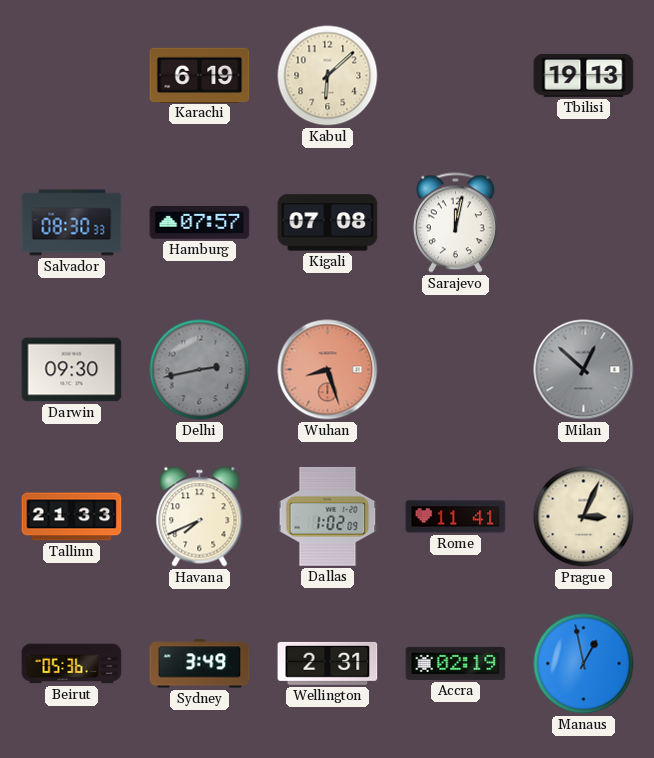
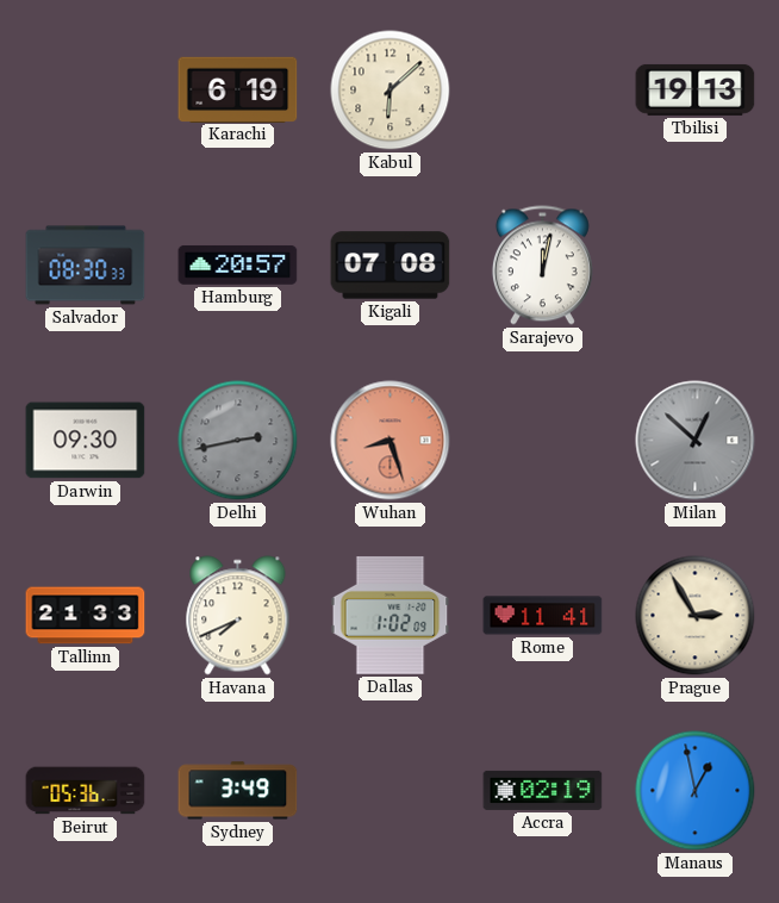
Hamburg: 07:57 -> 20:57 (238, 266)
Prague: 3:04 -> 2:55 (696, 616)
Wellington: 2:31 -> none (328, 663)
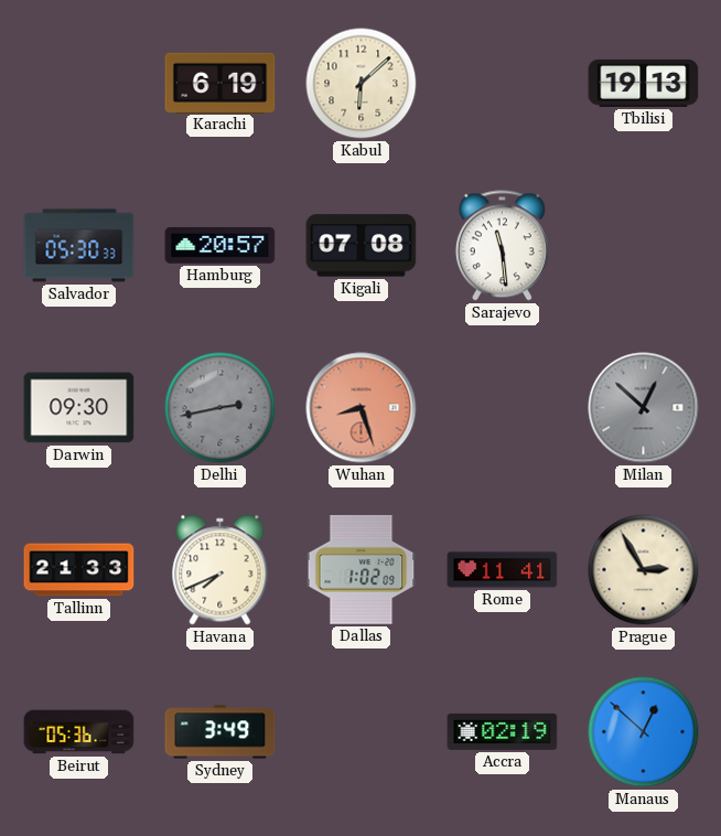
Salvador: 08:30 -> 05:30 (79, 246)
Sarajevo: 12:02 -> 11:29 (502, 246)
Manaus: 12:58 -> 12:52 (644, 732)
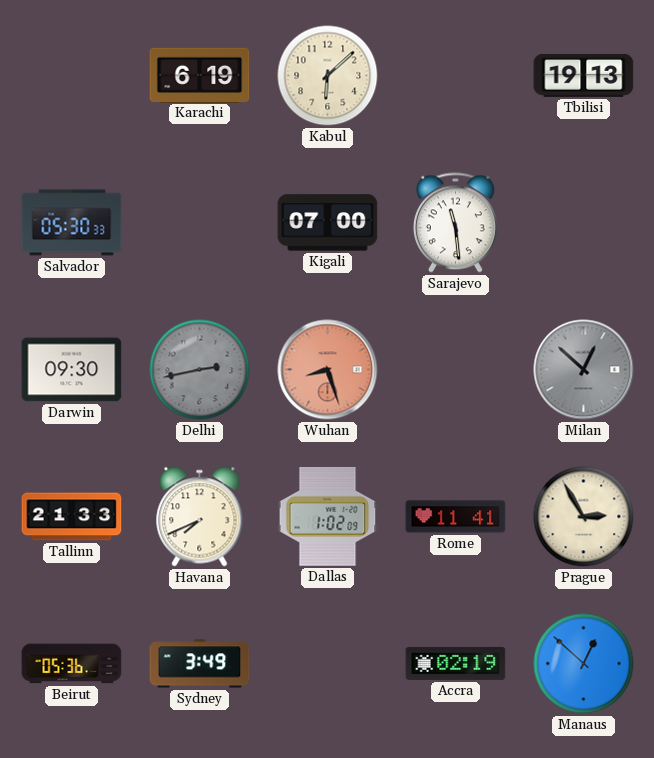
Hamburg: 20:57 -> none (220, 246)
Kigali: 07:08 -> 07:00 (328, 223)
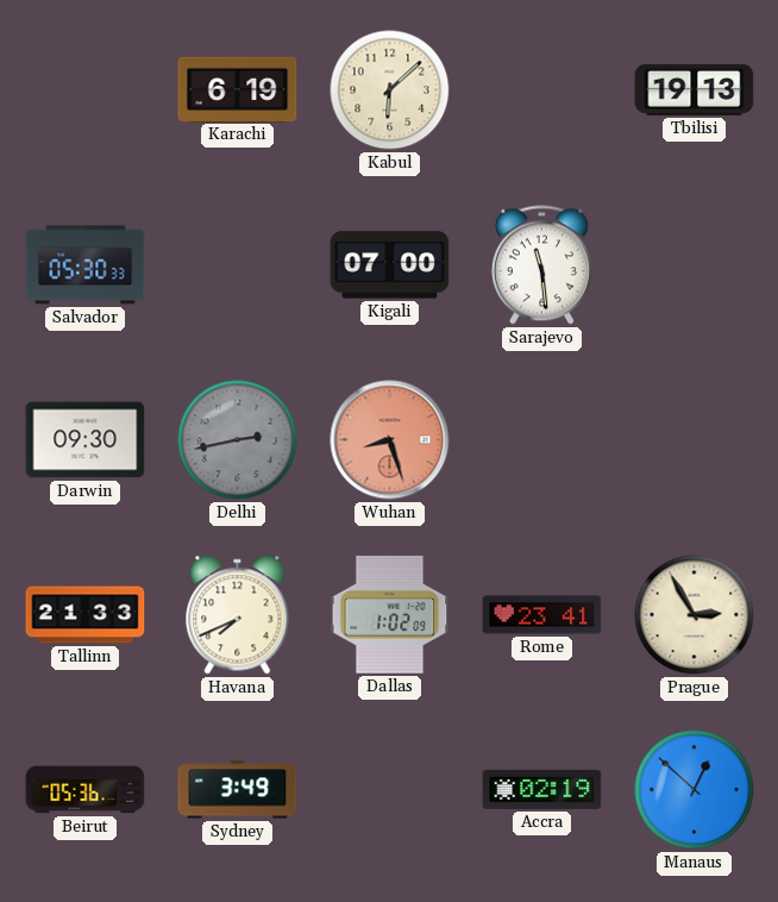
Milan: 12:52 -> none (584, 370)
Rome: 11:41 -> 23:41 (542, 615)
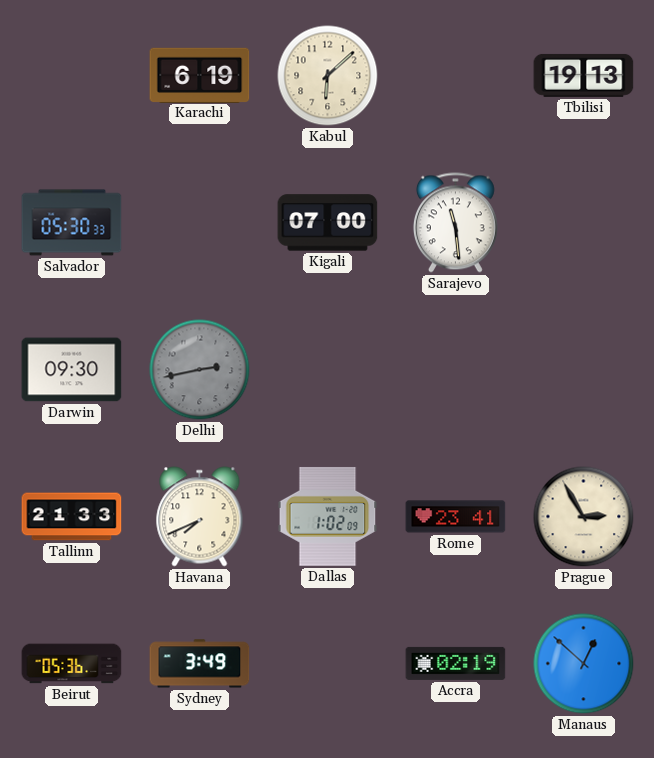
Wuhan: 8:27 -> none (390, 440)
